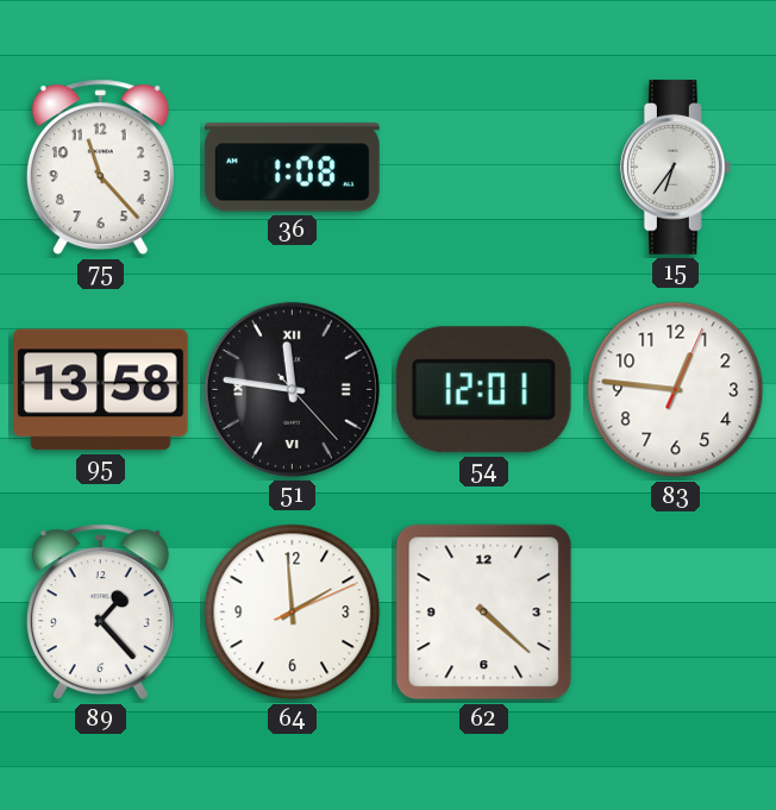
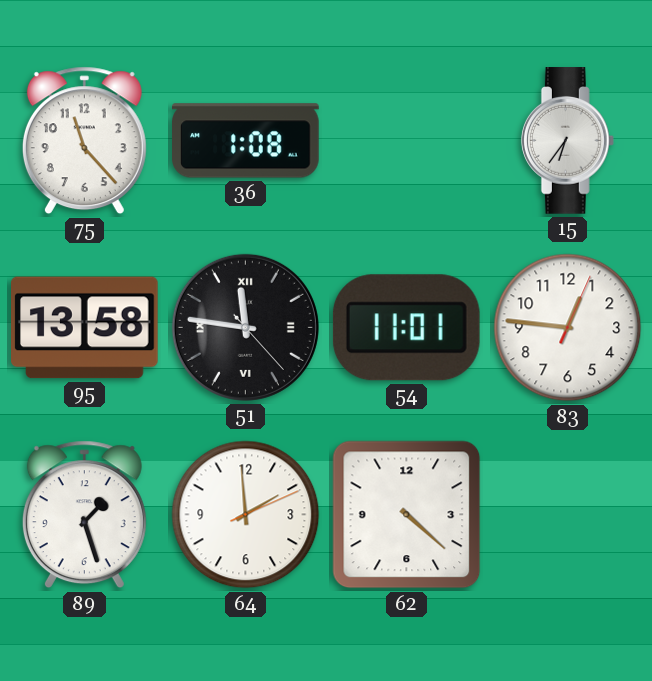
54: 12:01 -> 11:01 (406, 328)
89: 1:23 -> 1:27 (84, 515)
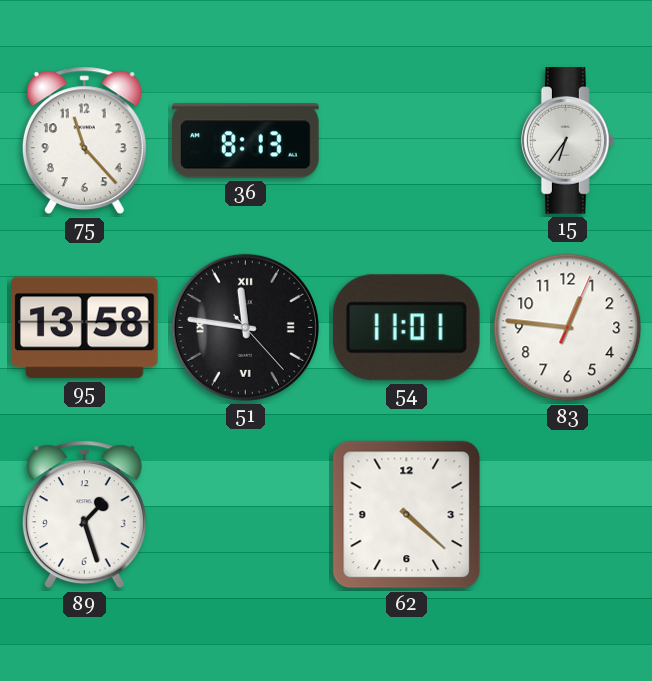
36: 1:08 -> 8:13 (246, 141)
64: 1:59 -> none (246, 515)
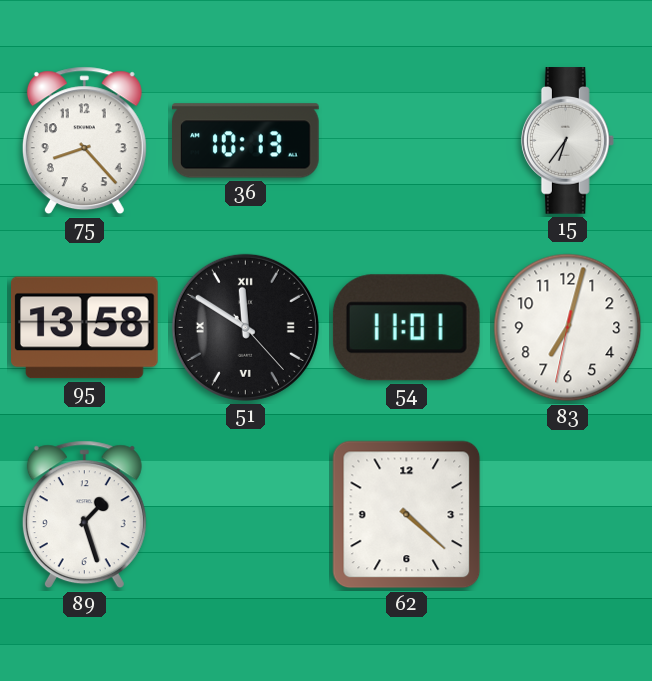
75: 11:23 -> 8:23 (84, 141)
36: 8:13 -> 10:13 (246, 141)
51: 11:46 -> 11:50 (245, 327)
83: 12:46 -> 7:02 (568, 328)
